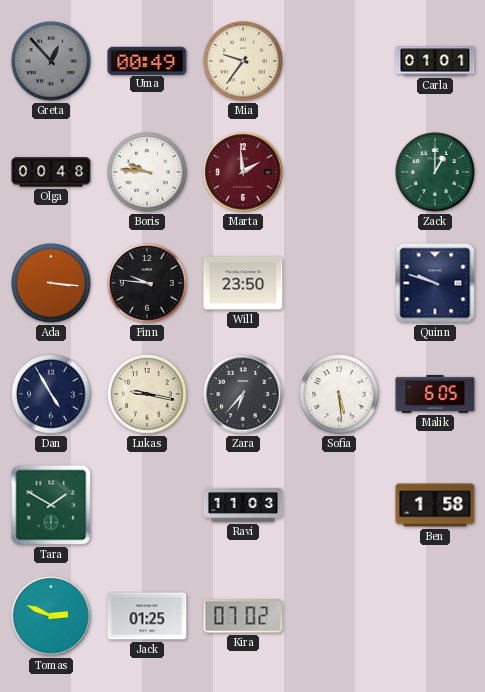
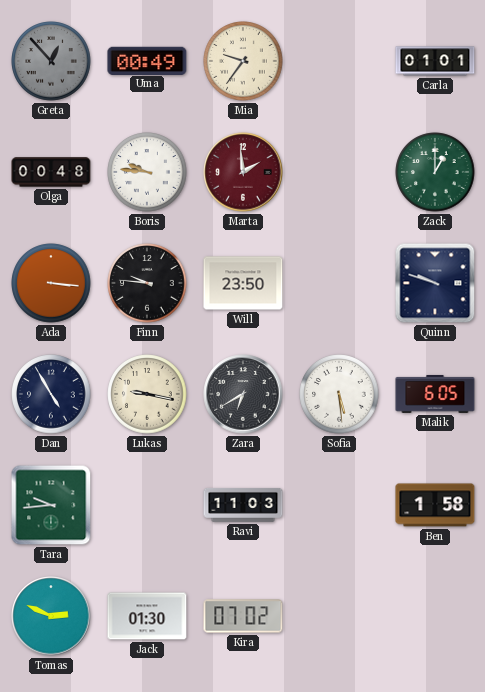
Zara: 6:37 -> 6:40 (243, 394)
Tara: 1:50 -> 9:44 (51, 505)
Jack: 01:25 -> 01:30 (147, 616)
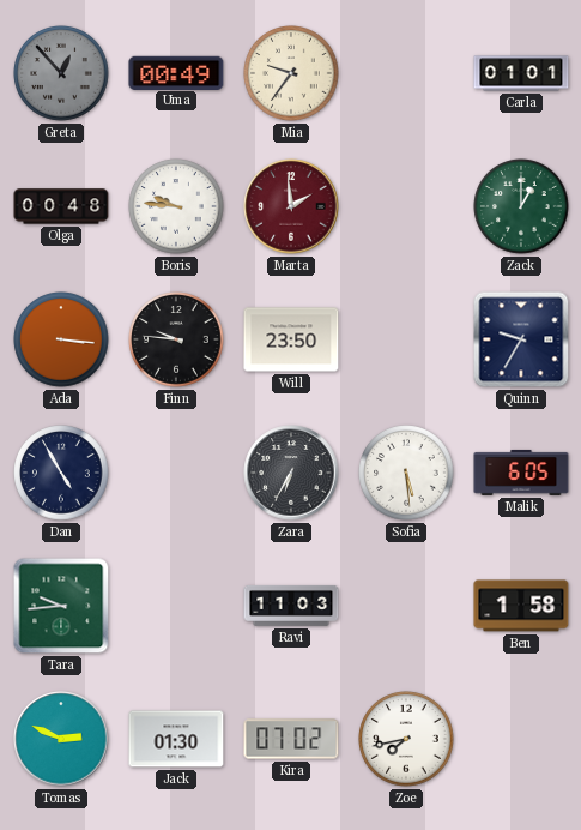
Quinn: 9:48 -> 9:35 (521, 339)
Lukas: 9:17 -> none (147, 394)
Zara: 6:40 -> 6:35 (291, 473)
Zoe: none -> 7:43 (406, 739)
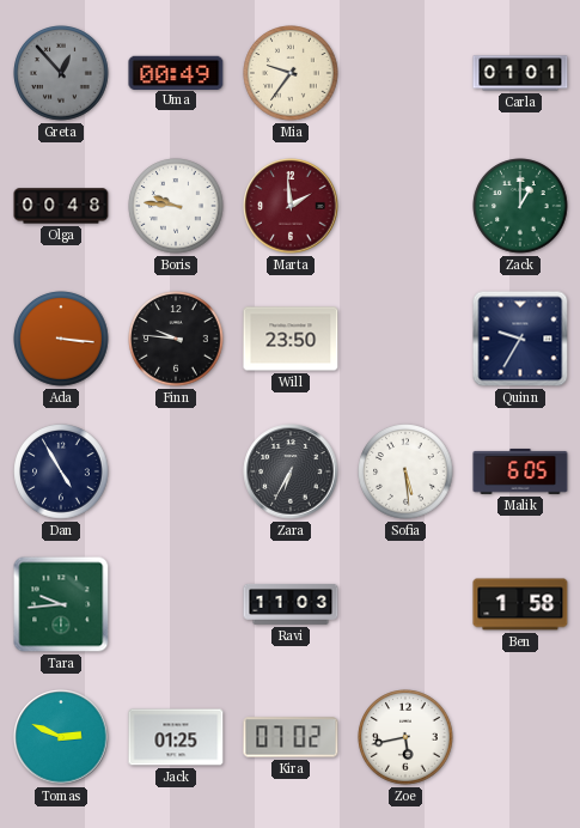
Jack: 01:30 -> 01:25 (176, 737)
Zoe: 7:43 -> 5:43 (405, 737)
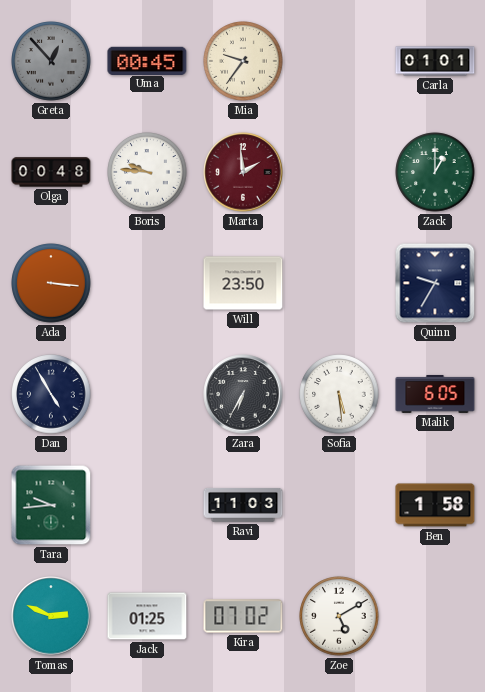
Uma: 00:49 -> 00:45 (147, 60)
Finn: 9:46 -> none (176, 339)
Zoe: 5:43 -> 5:10 (339, 616)
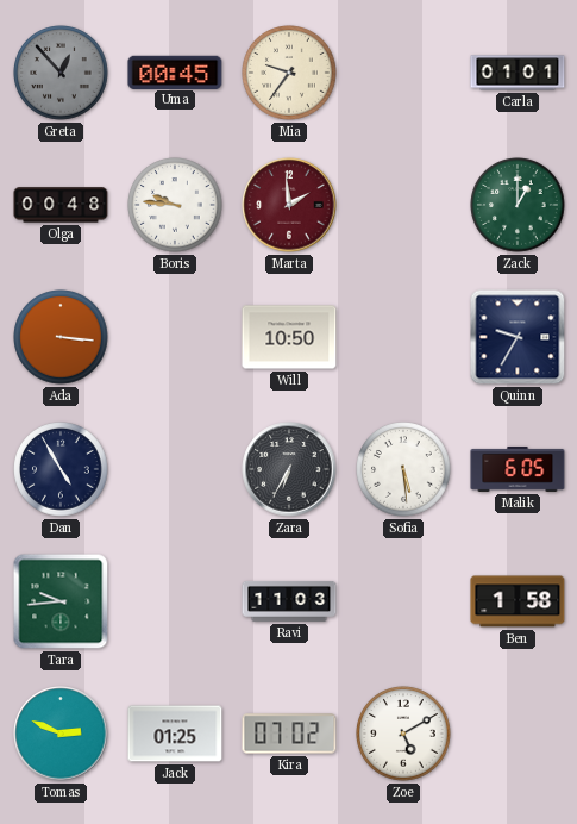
Will: 23:50 -> 10:50 (289, 337)
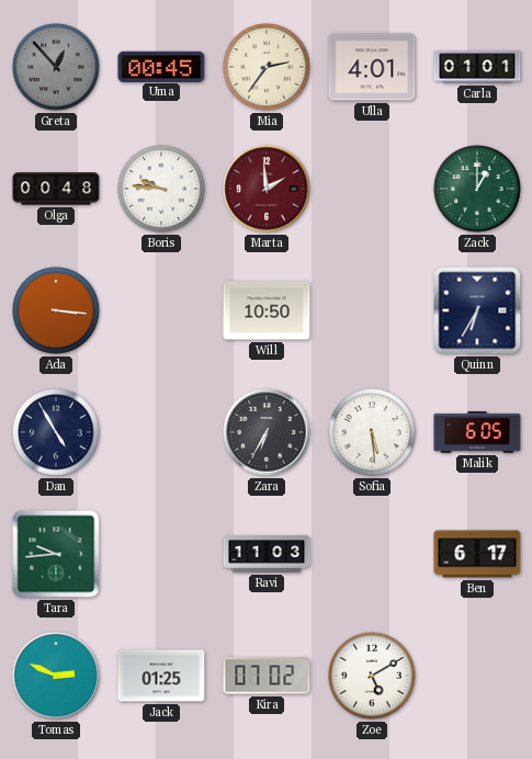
Mia: 9:36 -> 2:36 (267, 67)
Ulla: none -> 4:01 (372, 67)
Quinn: 9:35 -> 6:35 (477, 310)
Ben: 1:58 -> 6:17 (477, 554)
